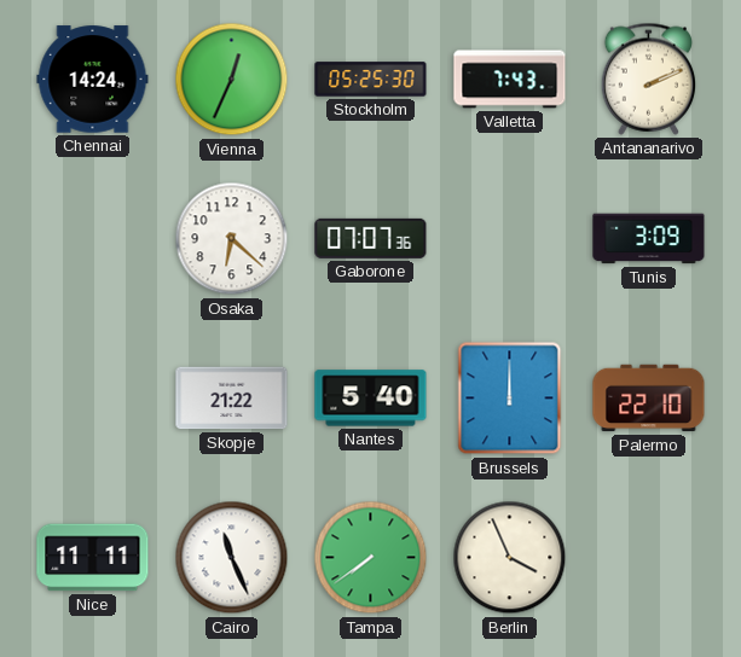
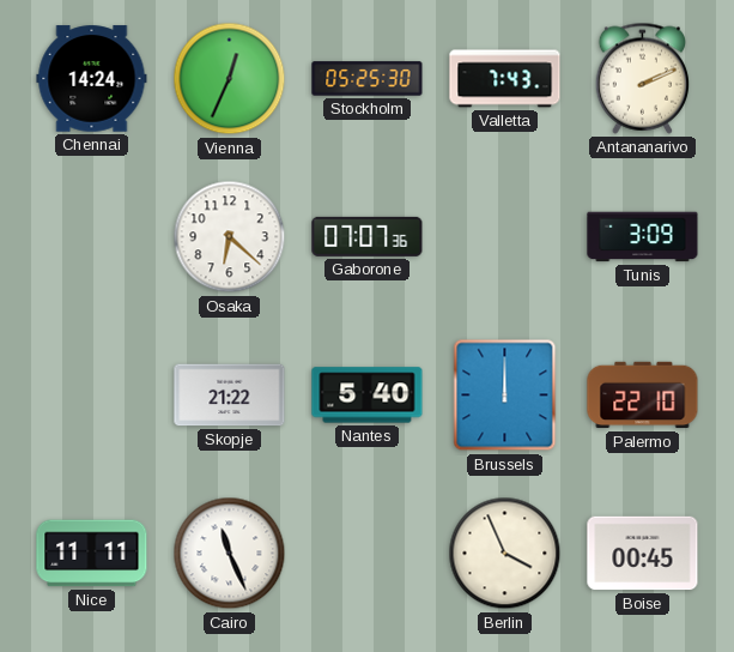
Tampa: 7:39 -> none (371, 558)
Boise: none -> 00:45 (643, 554)
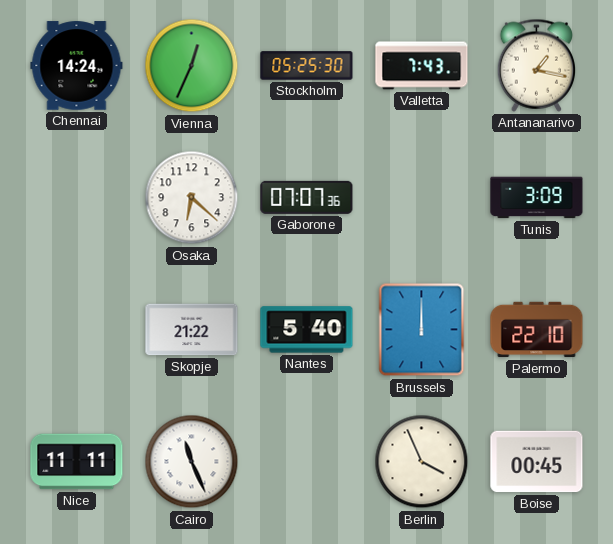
Antananarivo: 2:11 -> 1:17 (536, 65)
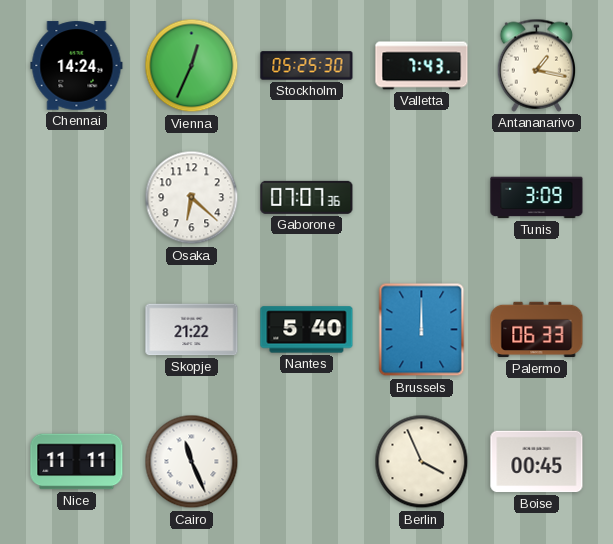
Palermo: 22:10 -> 06:33 (537, 330)
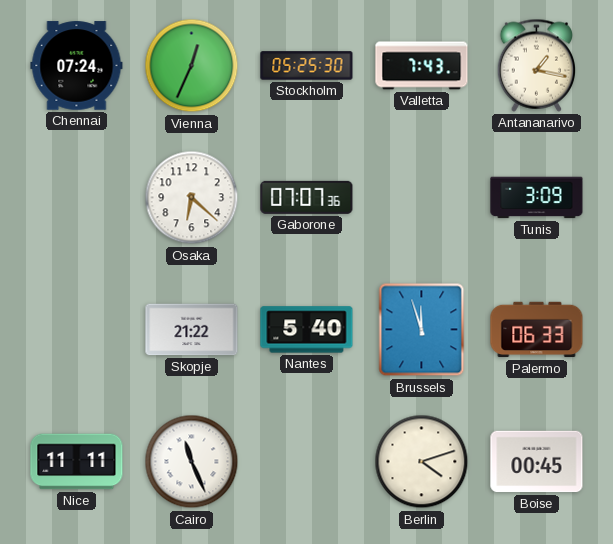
Chennai: 14:24 -> 07:24 (77, 66)
Brussels: 12:00 -> 11:57 (422, 330)
Berlin: 3:56 -> 4:12 (422, 462)
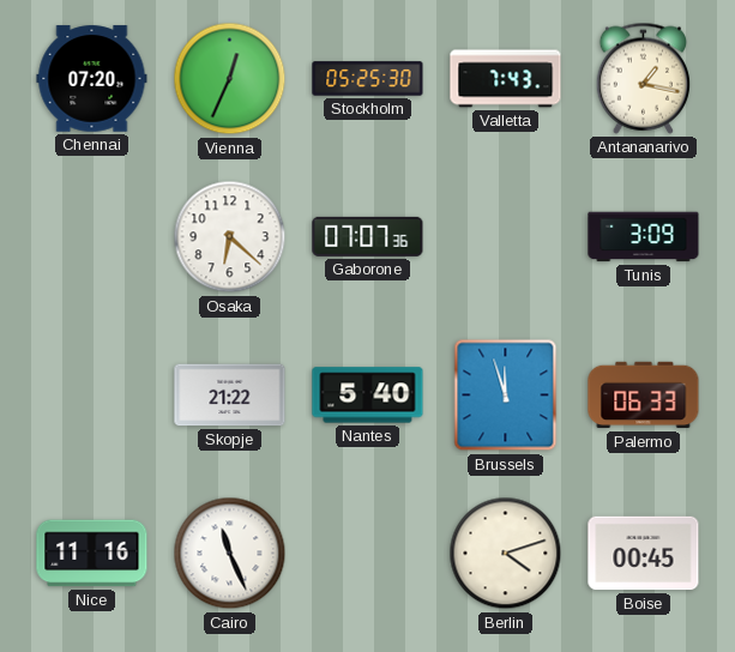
Chennai: 07:24 -> 07:20 (92, 79)
Nice: 11:11 -> 11:16 (92, 554)
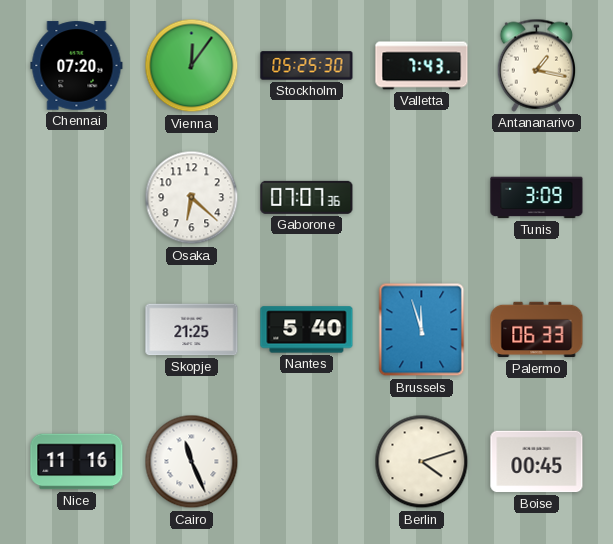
Vienna: 12:34 -> 12:06 (192, 66)
Skopje: 21:22 -> 21:25 (192, 330)
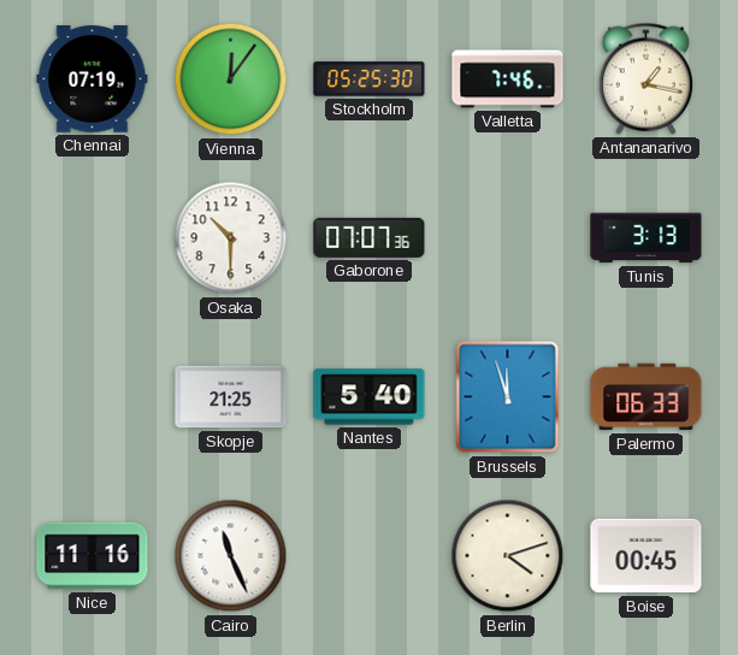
Chennai: 07:20 -> 07:19 (93, 79)
Valletta: 7:43 -> 7:46 (508, 79)
Osaka: 6:22 -> 10:30 (231, 238)
Tunis: 3:09 -> 3:13 (647, 238)
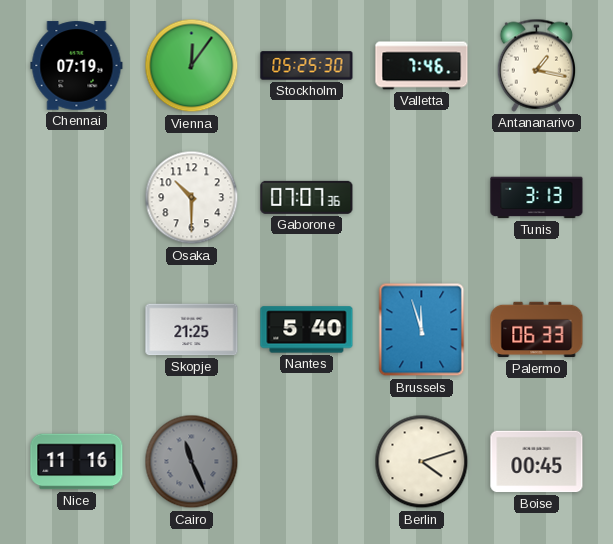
Cairo dial: white -> grey (192, 462)
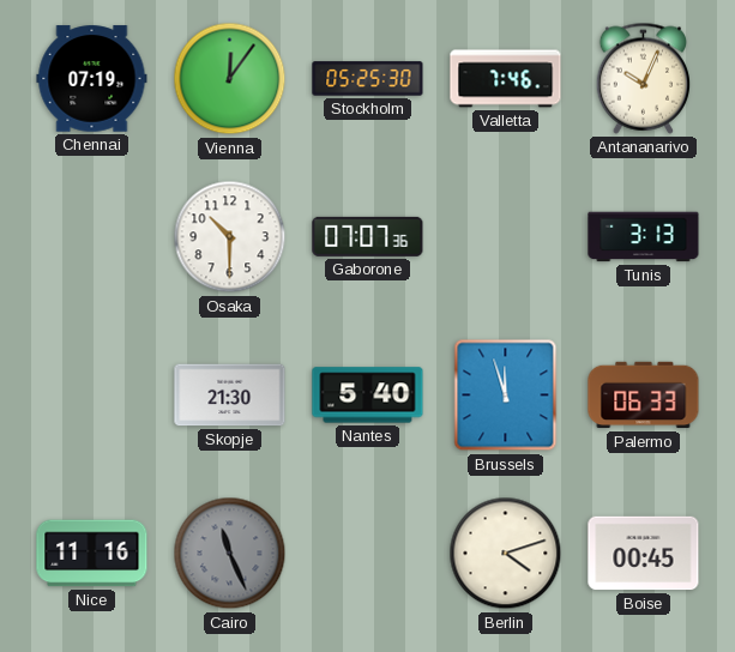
Antananarivo: 1:17 -> 10:04 (643, 78)
Skopje: 21:25 -> 21:30 (230, 396)
